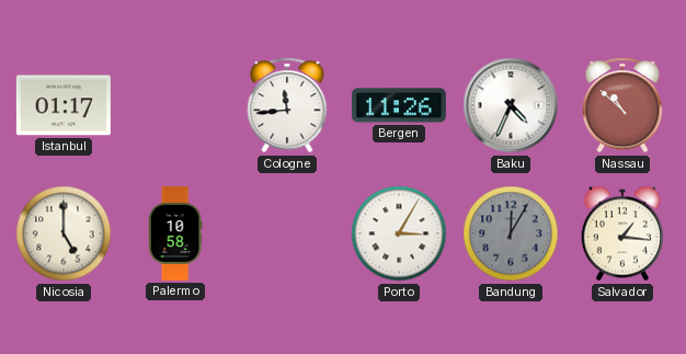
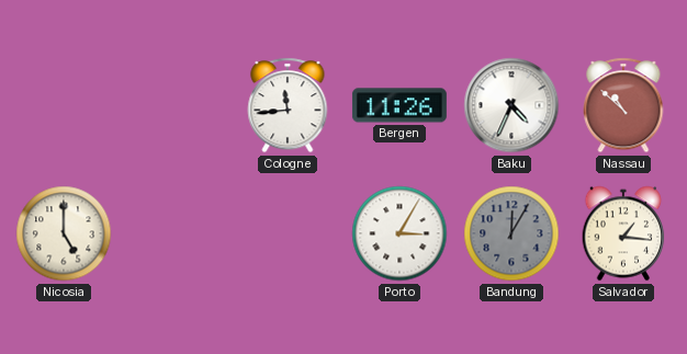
Istanbul: 01:17 -> none (64, 105)
Palermo: 10:58 -> none (175, 235)
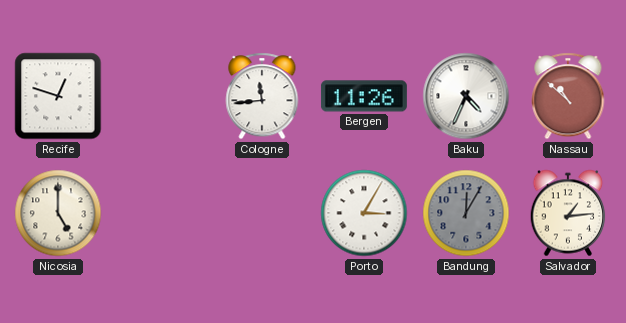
Recife: none -> 12:48 (58, 96)
Salvador: 1:16 -> 1:14 (568, 213)
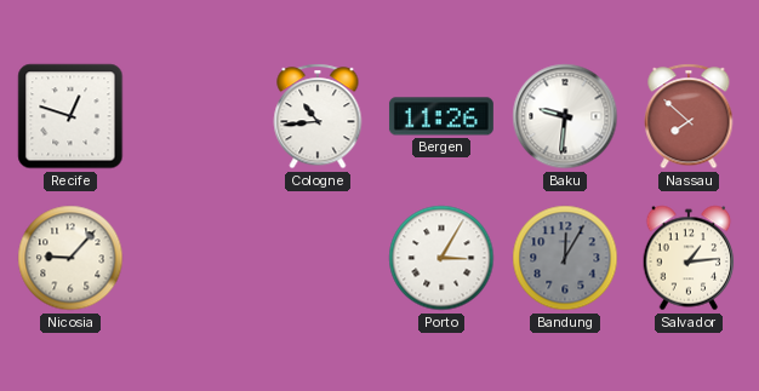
Cologne: 11:44 -> 10:44 (318, 116)
Baku: 4:34 -> 9:31 (565, 116)
Nassau: 10:52 -> 7:52 (689, 116)
Nicosia: 5:00 -> 9:07 (70, 258)
